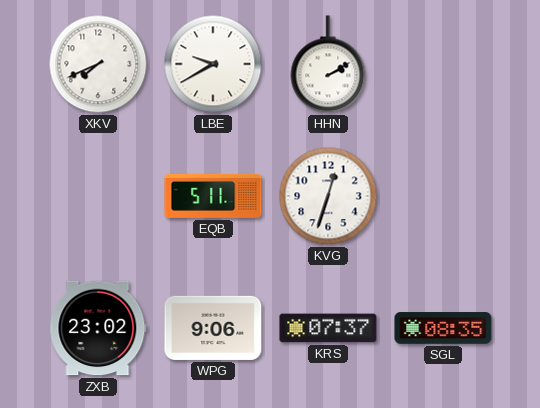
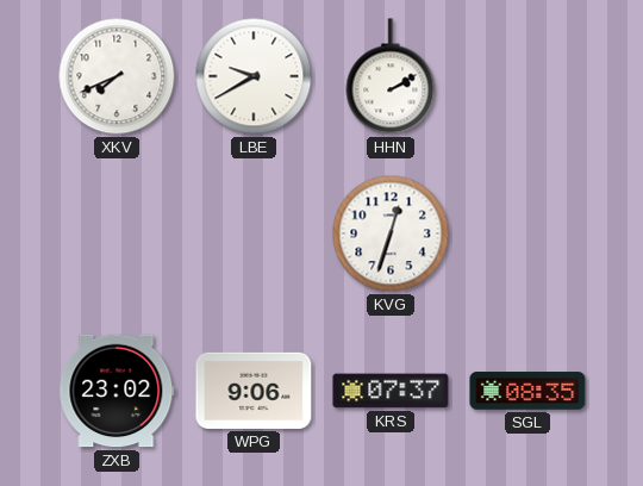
EQB: 5:11 -> none (213, 196)
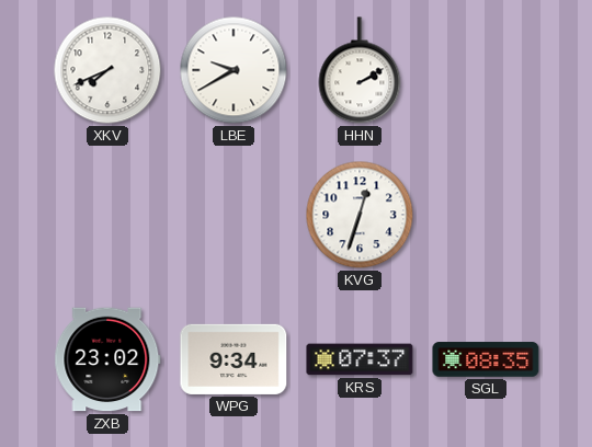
WPG: 9:06 -> 9:34 (234, 359)
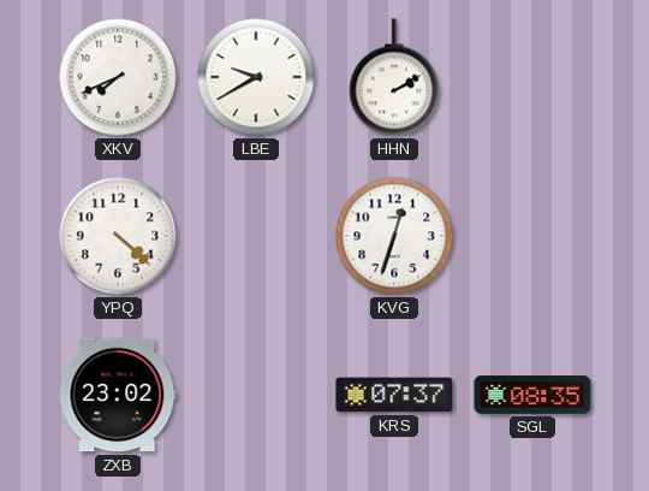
YPQ: none -> 4:22 (118, 236)
WPG: 9:34 -> none (234, 359)
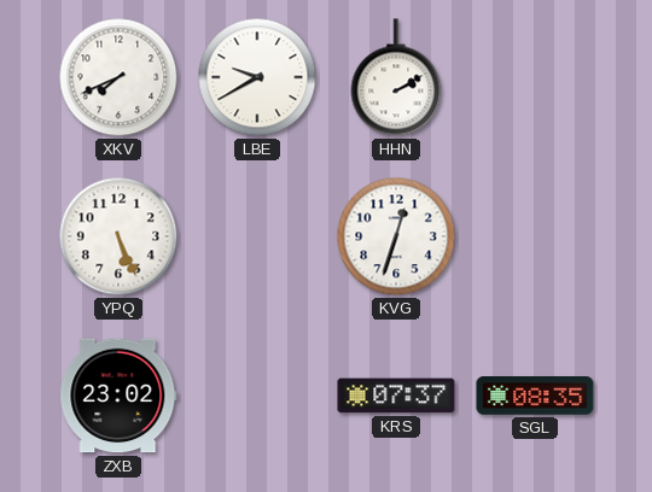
YPQ: 4:22 -> 5:26 (118, 236)
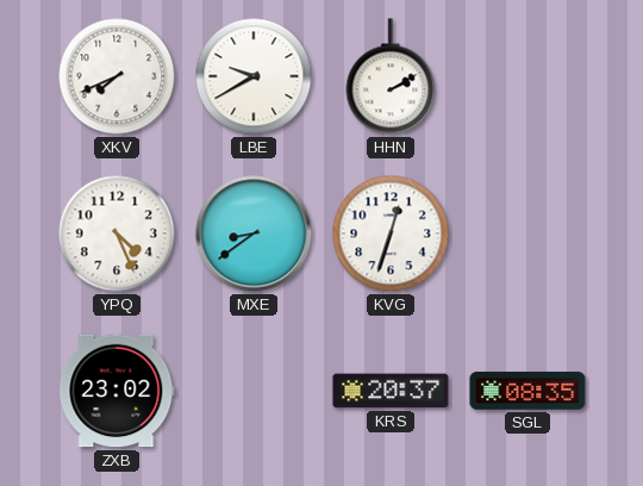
YPQ: 5:26 -> 4:26 (117, 233)
MXE: none -> 8:39 (254, 233)
KRS: 07:37 -> 20:37 (391, 391)
